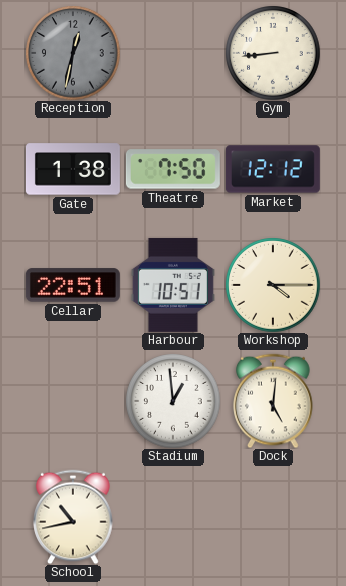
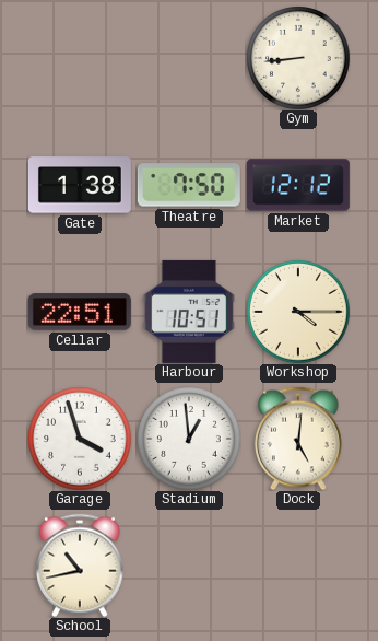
Reception: 12:32 -> none (73, 53)
Garage: none -> 3:57 (80, 439)
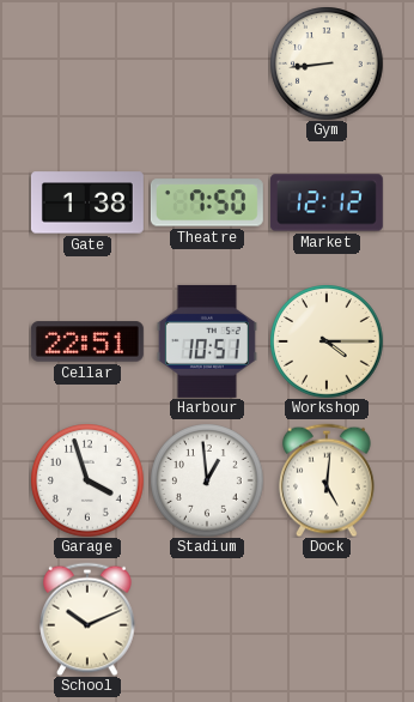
School: 10:43 -> 10:11 (87, 619)
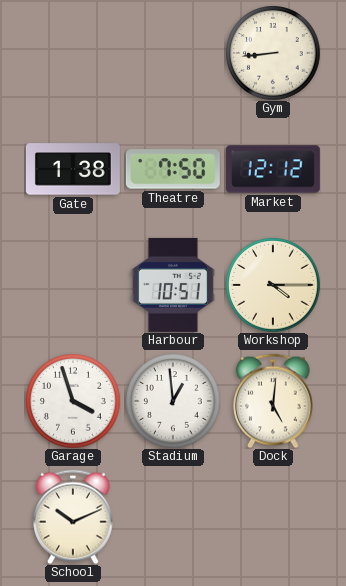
Cellar: 22:51 -> none (87, 341)
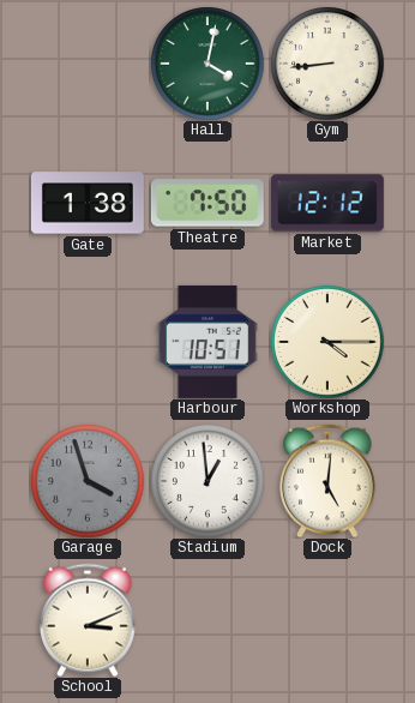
Hall: none -> 4:02 (207, 64)
Garage dial: white -> grey (88, 481)
School: 10:11 -> 3:11 (88, 620)
